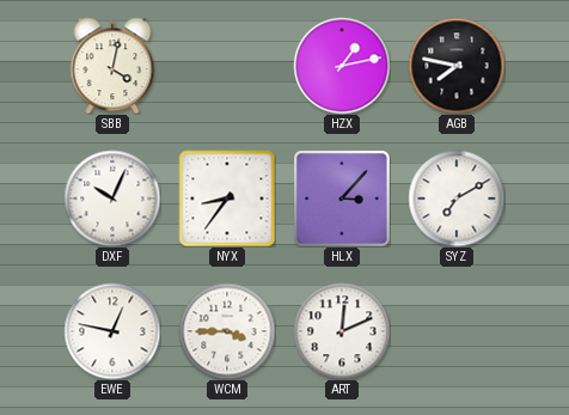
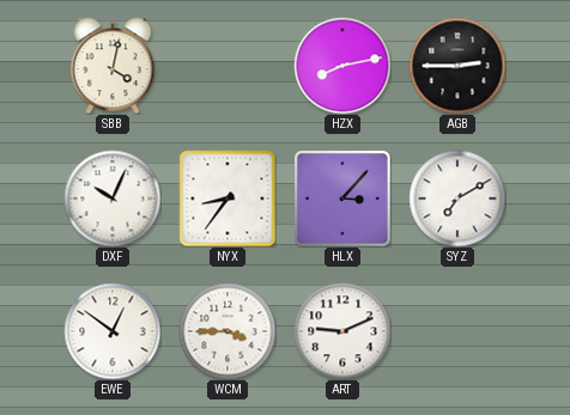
HZX: 1:13 -> 8:13 (342, 66)
AGB: 7:47 -> 2:45 (457, 66)
EWE: 12:47 -> 12:51 (113, 331)
ART: 12:11 -> 9:11 (342, 331)
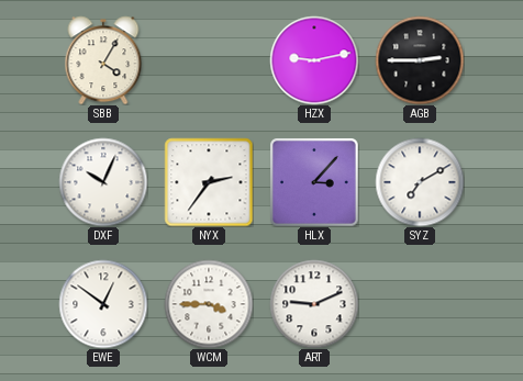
SBB: 4:02 -> 4:05 (103, 60)
HZX: 8:13 -> 9:13 (314, 60)
NYX: 8:36 -> 2:36 (209, 182)
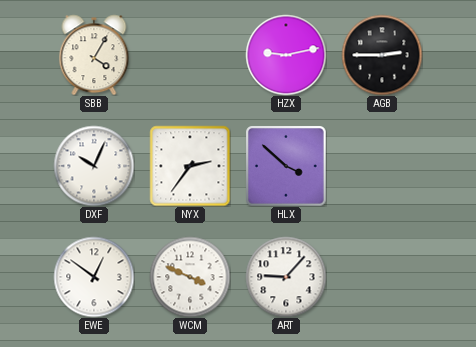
HLX: 3:07 -> 3:52 (286, 166)
SYZ: 7:10 -> none (420, 182)
WCM: 3:45 -> 3:49 (190, 277)
ART: 9:11 -> 9:07 (286, 277)
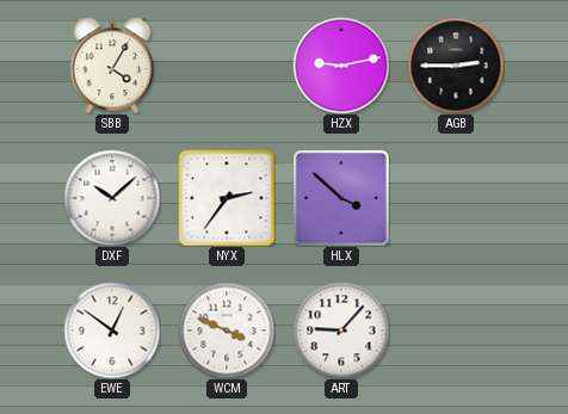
DXF: 10:04 -> 10:08 (112, 198)
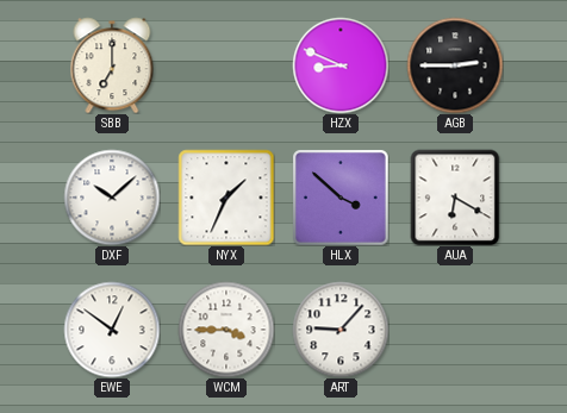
SBB: 4:05 -> 7:00 (112, 65)
HZX: 9:13 -> 8:49 (341, 65)
NYX: 2:36 -> 1:34 (226, 198)
AUA: none -> 6:20 (455, 198)
WCM: 3:49 -> 3:45 (226, 330)
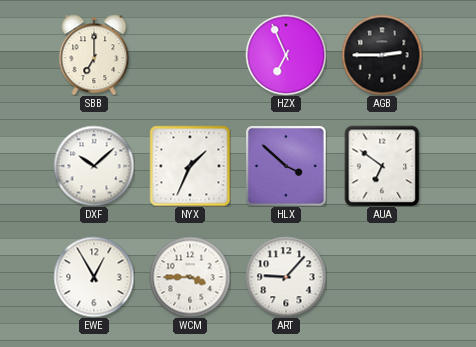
HZX: 8:49 -> 6:56 (286, 55)
AUA: 6:20 -> 6:51 (382, 166)
EWE: 12:51 -> 12:55 (94, 277)
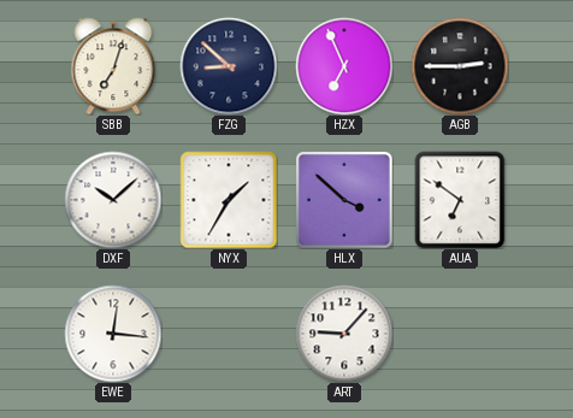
SBB: 7:00 -> 7:03 (113, 66)
FZG: none -> 8:52 (229, 66)
NYX: 1:34 -> 1:35 (229, 200)
EWE: 12:55 -> 12:16 (113, 334)
WCM: 3:45 -> none (190, 277)
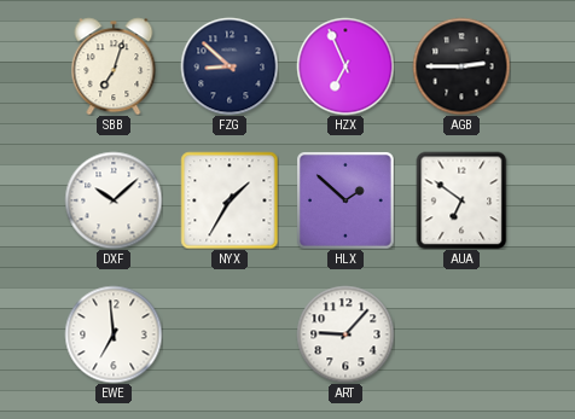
HLX: 3:52 -> 1:52 (345, 200)
EWE: 12:16 -> 6:59 (114, 334)
